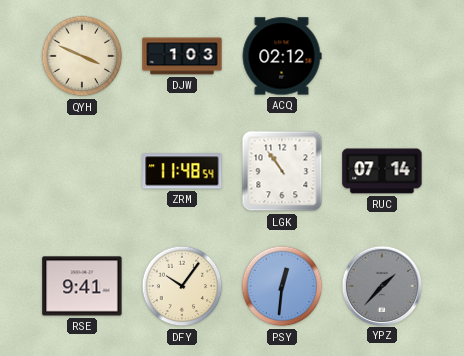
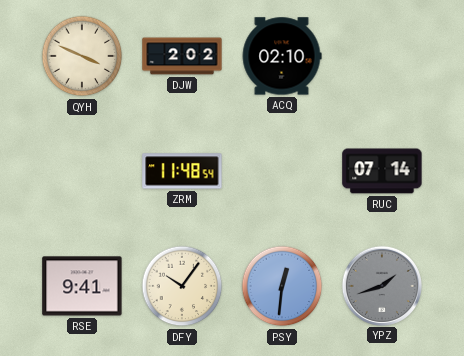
DJW: 1:03 -> 2:02 (182, 56)
ACQ: 02:12 -> 02:10 (282, 56)
LGK: 10:54 -> none (282, 171)
YPZ: 1:37 -> 1:42 (381, 285)
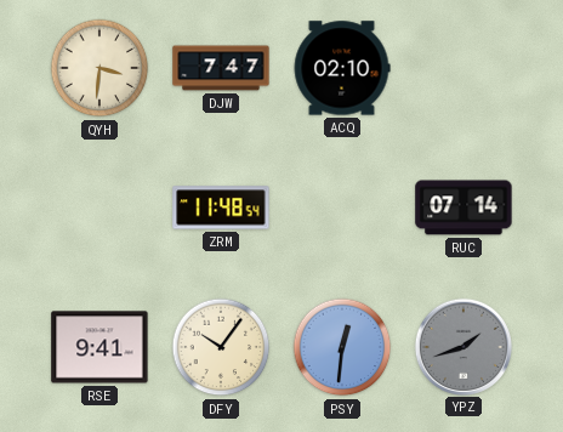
QYH: 3:49 -> 3:31 (99, 68)
DJW: 2:02 -> 7:47 (221, 68)
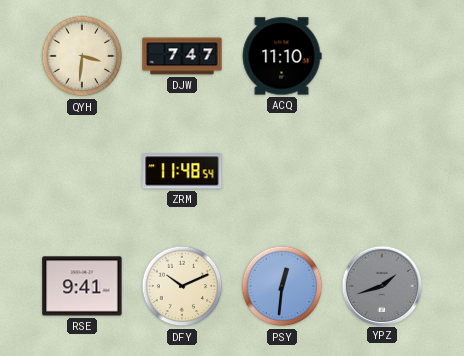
ACQ: 02:10 -> 11:10 (282, 56)
RUC: 07:14 -> none (464, 208)
DFY: 10:06 -> 10:11 (182, 286)
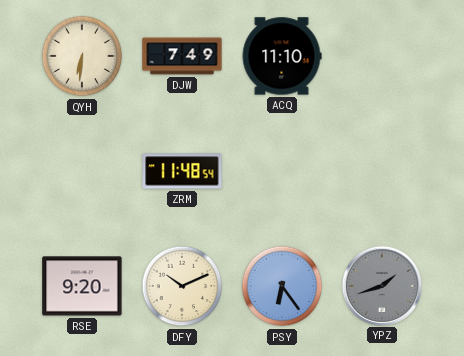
QYH: 3:31 -> 6:31 (82, 56)
DJW: 7:47 -> 7:49 (182, 56)
RSE: 9:41 -> 9:20 (82, 286)
PSY: 12:31 -> 6:24 (282, 286)
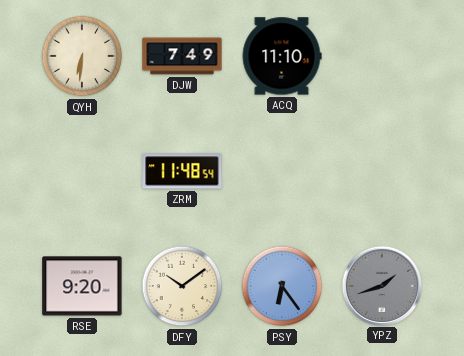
DFY: 10:11 -> 10:09 (182, 286)
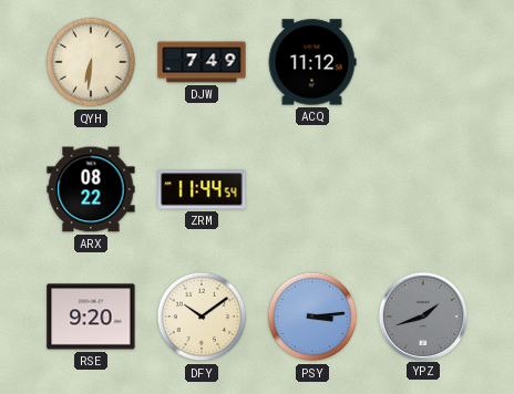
ACQ: 11:10 -> 11:12 (312, 62)
ARX: none -> 08:22 (91, 189)
ZRM: 11:48 -> 11:44 (202, 189)
PSY: 6:24 -> 3:14 (312, 317)
